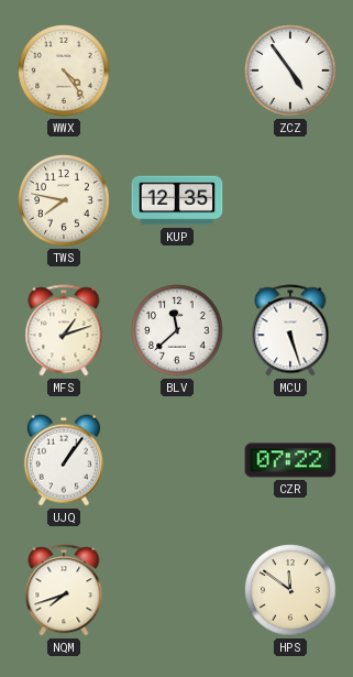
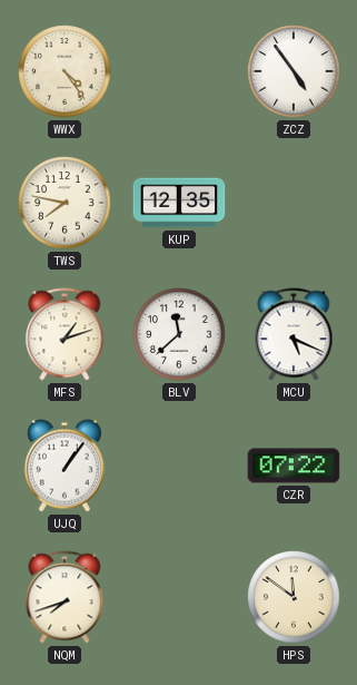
MCU: 5:27 -> 5:19 (294, 334)
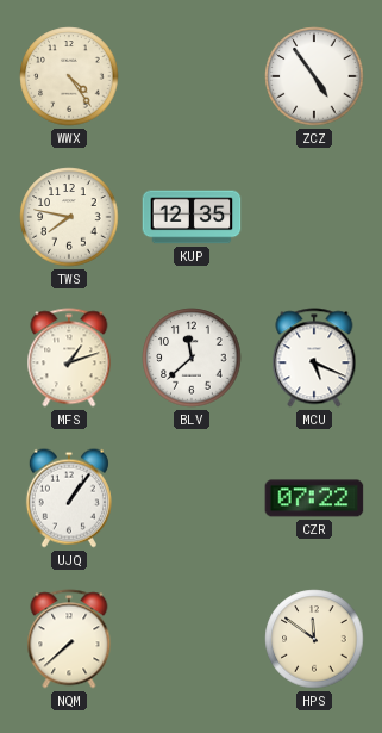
NQM: 7:42 -> 7:38 (69, 639)
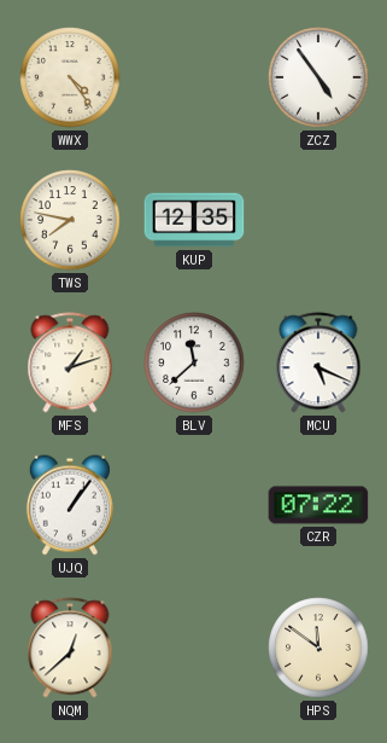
NQM: 7:38 -> 12:38 (70, 648)
